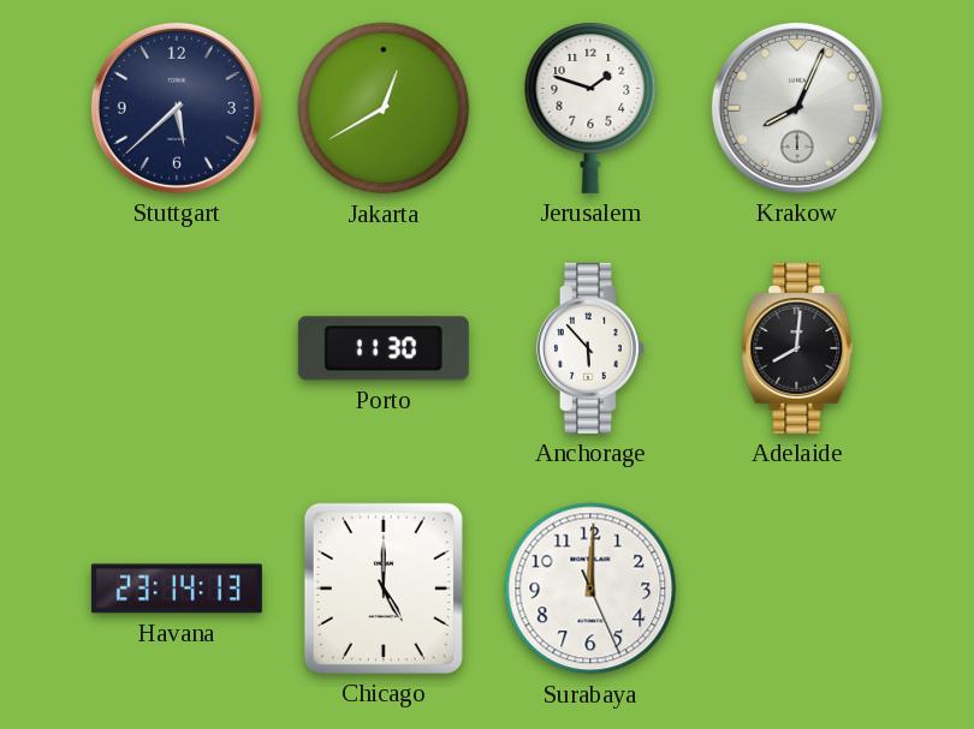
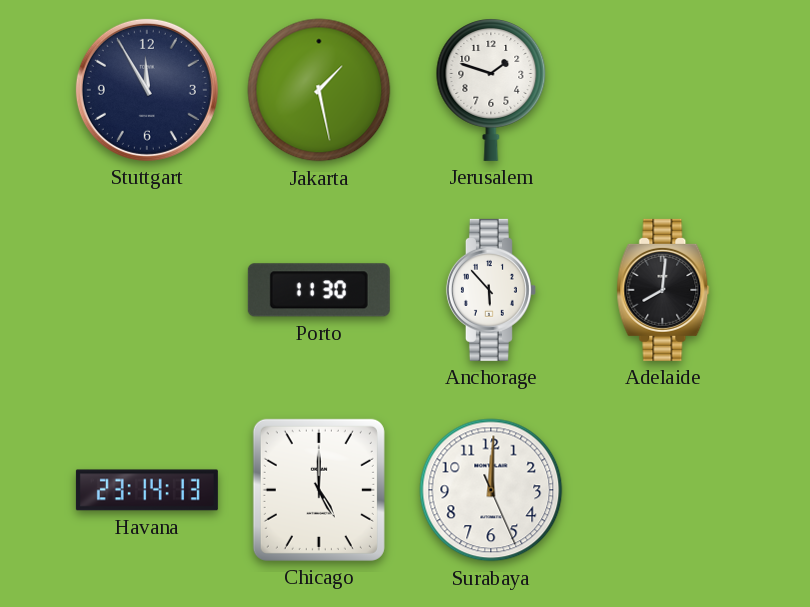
Stuttgart: 5:38 -> 11:55 (147, 90)
Jakarta: 12:40 -> 1:28 (319, 90)
Krakow: 8:04 -> none (797, 108)
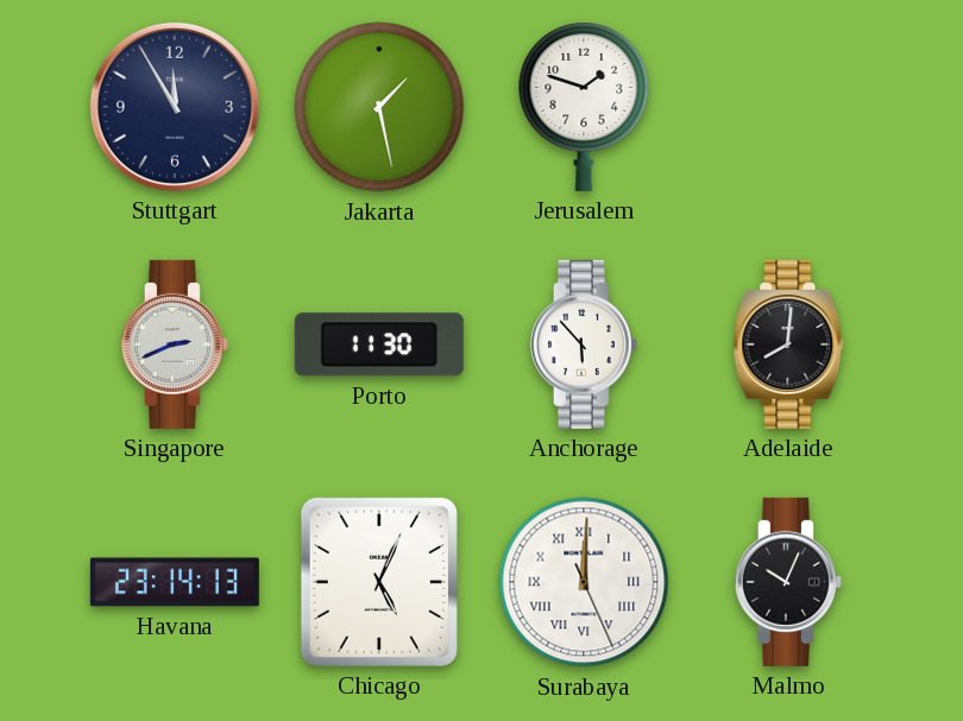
Singapore: none -> 2:41 (175, 344)
Chicago: 5:00 -> 5:04 (379, 582)
Surabaya numerals: Arabic -> Roman (584, 582)
Malmo: none -> 10:04 (788, 582)
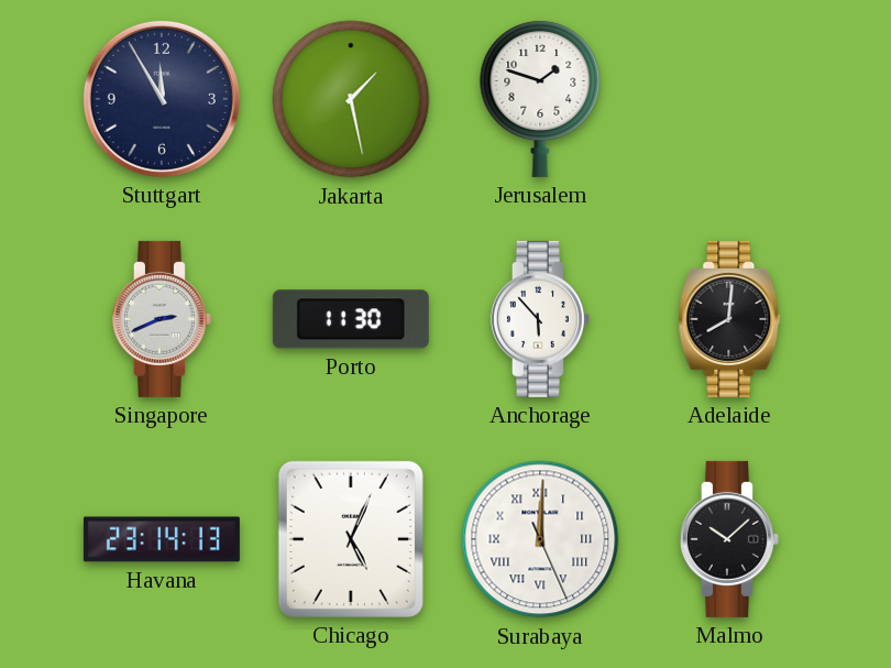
Malmo: 10:04 -> 10:08 (729, 539)
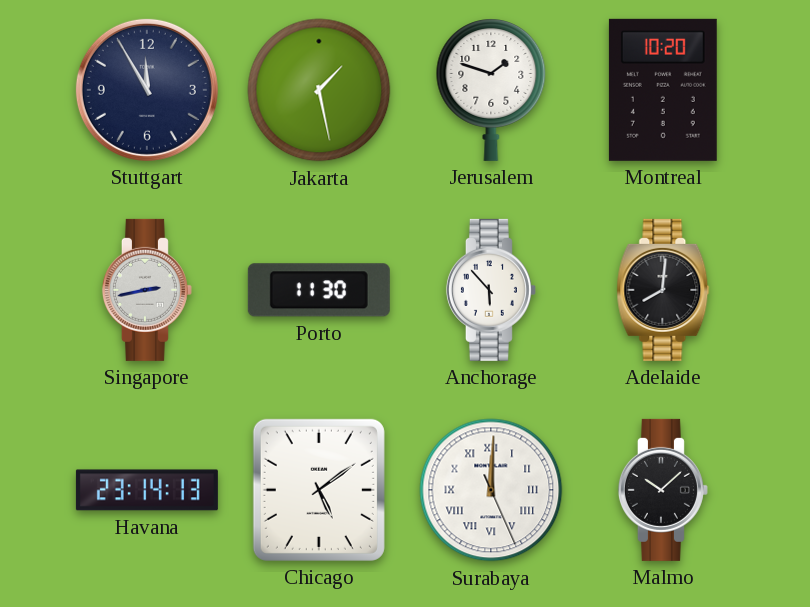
Montreal: none -> 10:20 (663, 90)
Singapore: 2:41 -> 2:43 (147, 290)
Chicago: 5:04 -> 5:09 (319, 490)
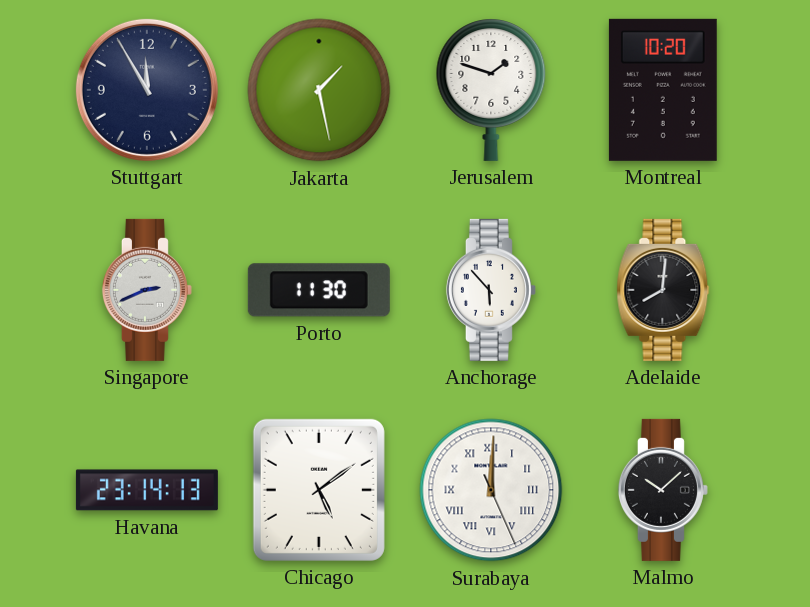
Singapore: 2:43 -> 2:41 (147, 290)
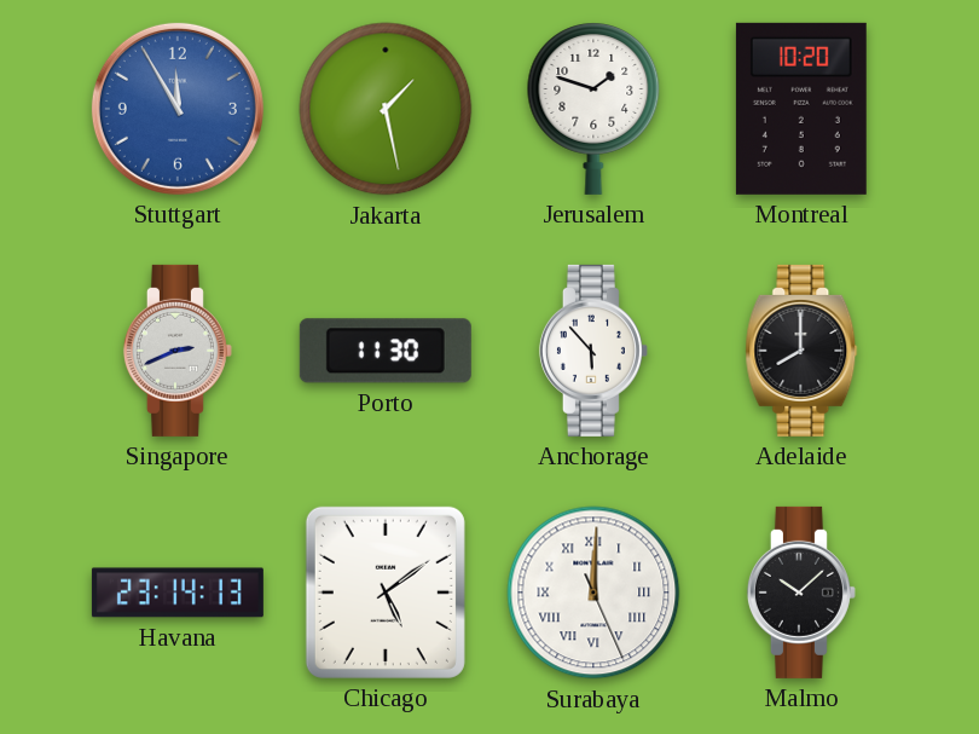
Stuttgart dial: navy -> blue (178, 109)
Adelaide: 8:01 -> 8:00 (801, 351)
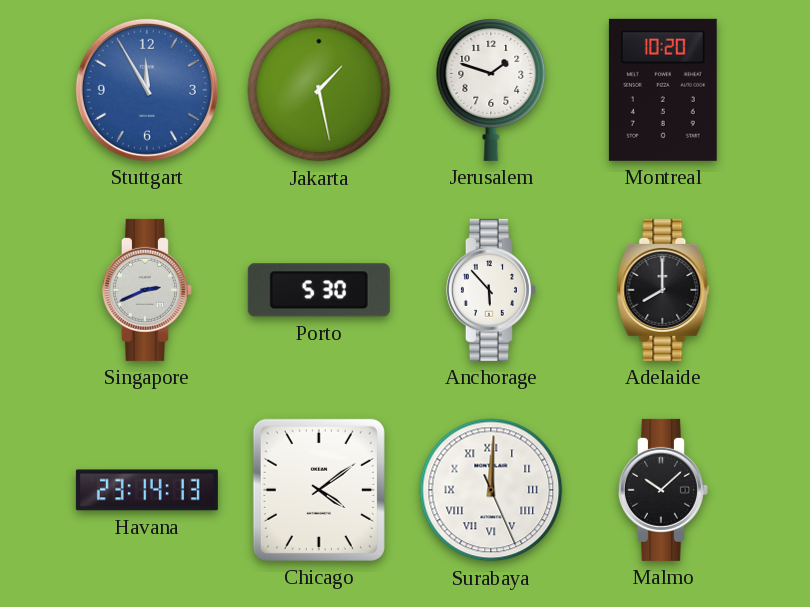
Porto: 11:30 -> 5:30 (319, 290)
Chicago: 5:09 -> 4:09 (319, 490)
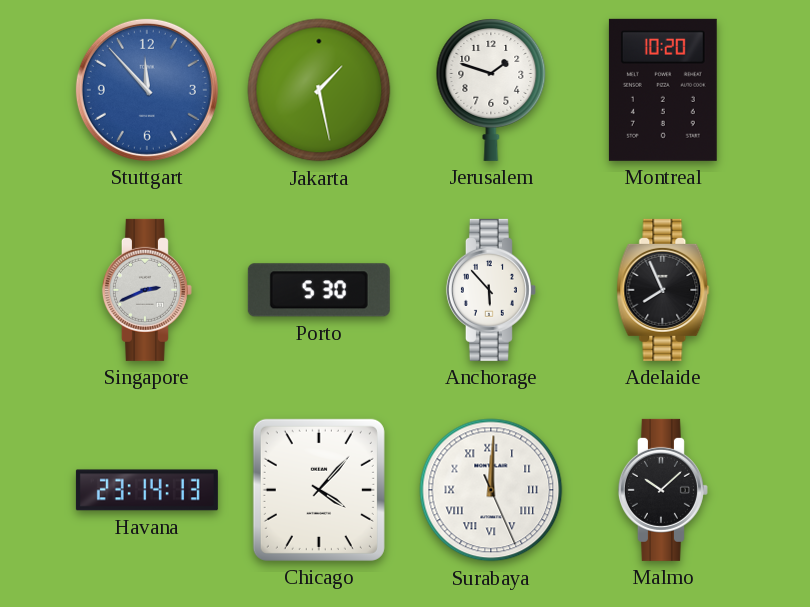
Stuttgart: 11:55 -> 11:53 (147, 90)
Adelaide: 8:00 -> 7:56 (663, 290)
Chicago: 4:09 -> 4:07 (319, 490)
